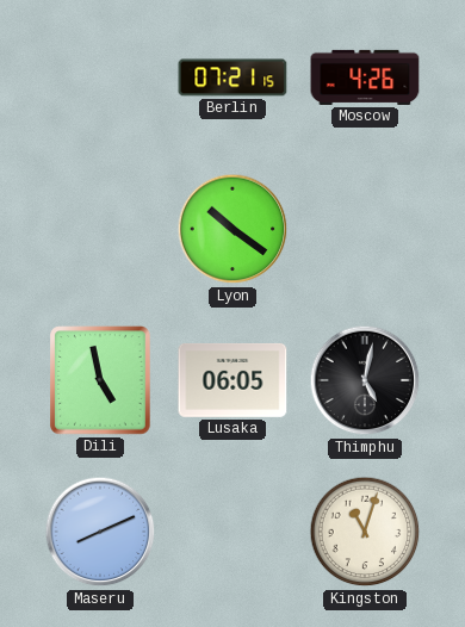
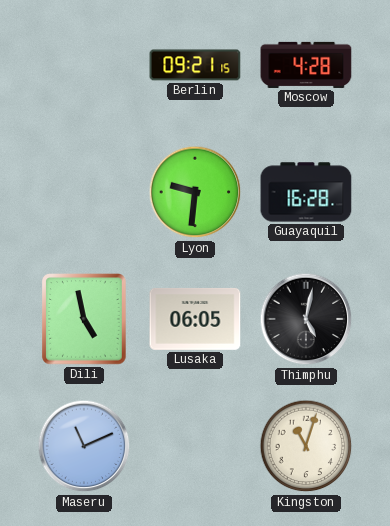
Berlin: 07:21 -> 09:21 (195, 65)
Moscow: 4:26 -> 4:28 (306, 65)
Lyon: 10:21 -> 9:31 (195, 192)
Guayaquil: none -> 16:28 (306, 192)
Maseru: 8:11 -> 11:11 (84, 446)
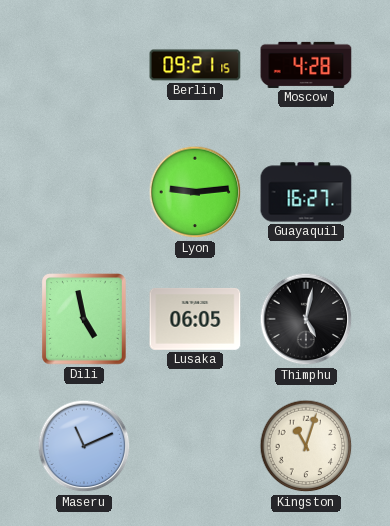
Lyon: 9:31 -> 9:14 (195, 192)
Guayaquil: 16:28 -> 16:27 (306, 192)
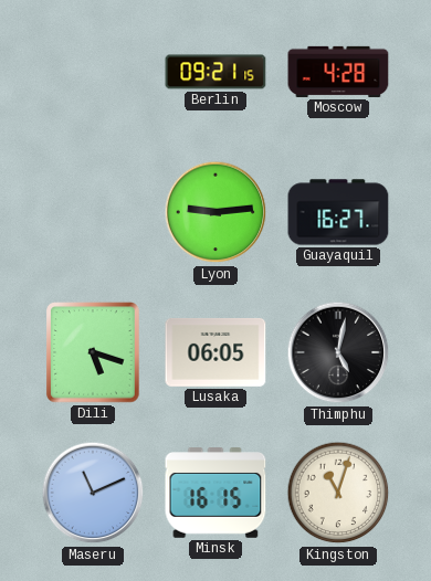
Dili: 4:58 -> 5:18 (93, 352)
Minsk: none -> 16:15 (215, 493)
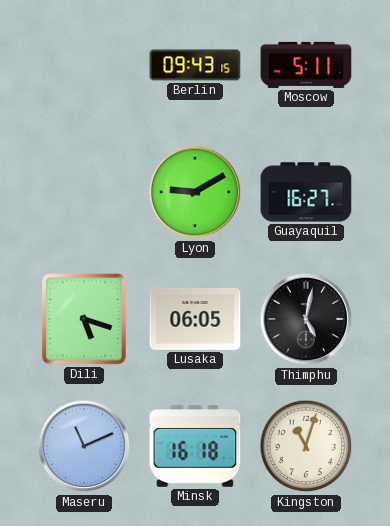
Berlin: 09:21 -> 09:43 (195, 65)
Moscow: 4:28 -> 5:11 (306, 65)
Lyon: 9:14 -> 9:10 (195, 192)
Minsk: 16:15 -> 16:18 (195, 446)
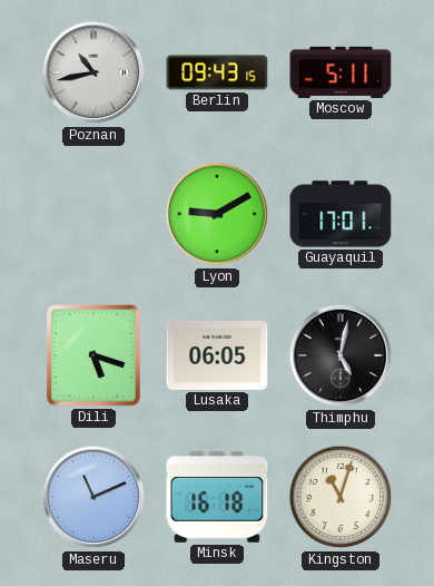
Poznan: none -> 10:43 (93, 72)
Guayaquil: 16:27 -> 17:01 (341, 214)
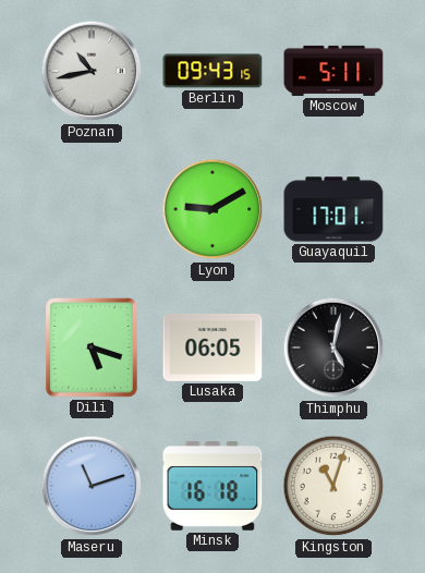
Maseru: 11:11 -> 11:12 (92, 486)
